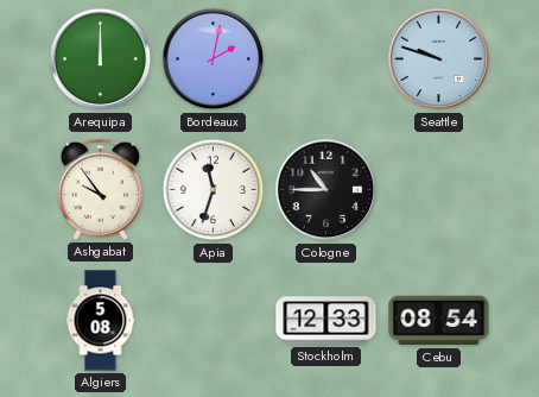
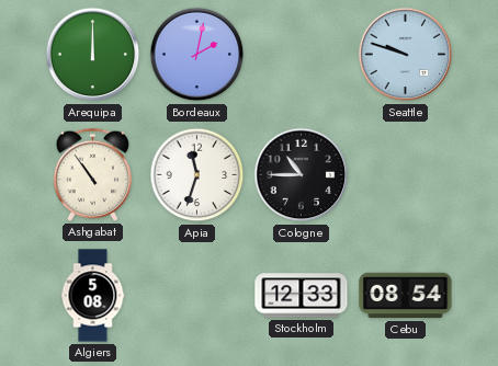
Ashgabat: 9:54 -> 10:54 (92, 174)
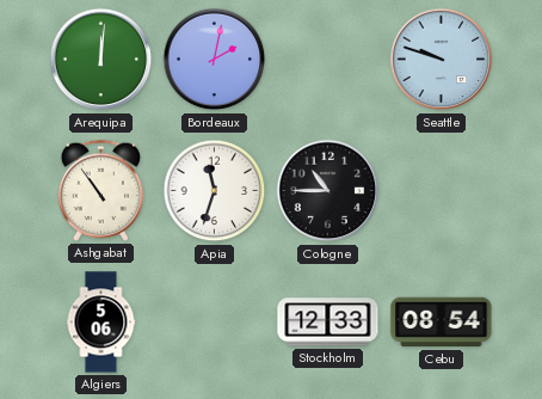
Arequipa: 12:00 -> 12:01 (101, 60)
Algiers: 5:08 -> 5:06 (101, 323)
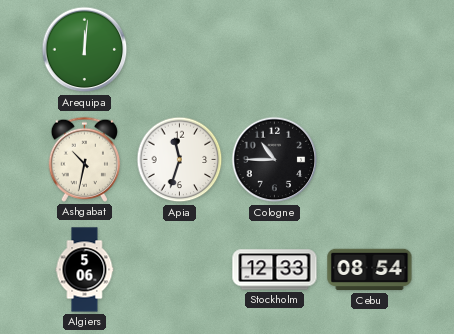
Bordeaux: 2:02 -> none (215, 60)
Seattle: 9:48 -> none (442, 60)
Ashgabat: 10:54 -> 10:32 (84, 159)
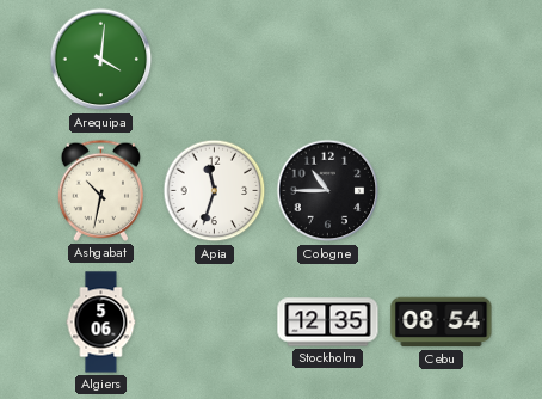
Arequipa: 12:01 -> 4:01 (101, 60)
Stockholm: 12:33 -> 12:35 (328, 323)
